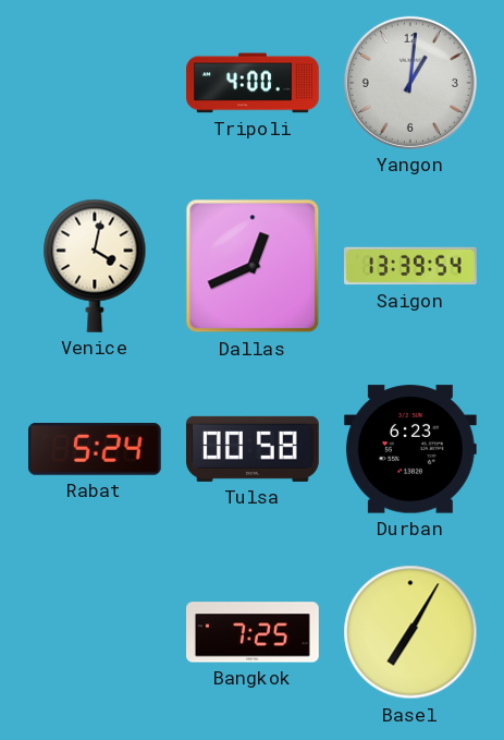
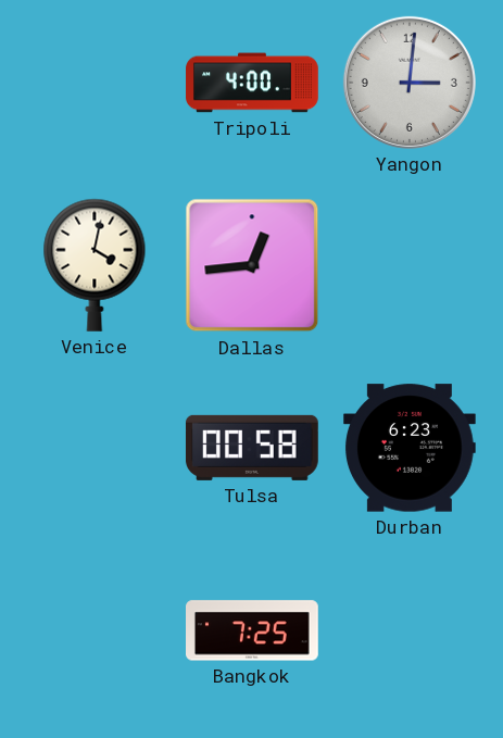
Yangon: 1:01 -> 3:01 (410, 83)
Dallas: 12:41 -> 12:44 (252, 265)
Saigon: 13:39 -> none (411, 266)
Rabat: 5:24 -> none (95, 450)
Basel: 7:05 -> none (410, 632)
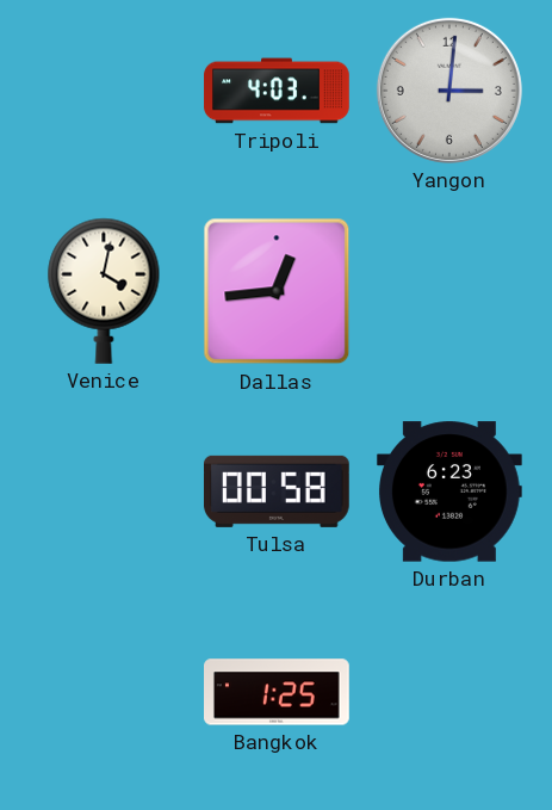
Tripoli: 4:00 -> 4:03 (277, 91)
Bangkok: 7:25 -> 1:25 (278, 692)
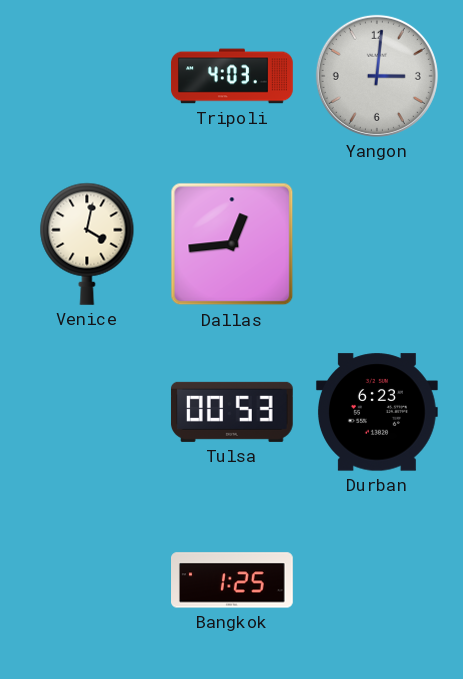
Tulsa: 00:58 -> 00:53 (232, 412)
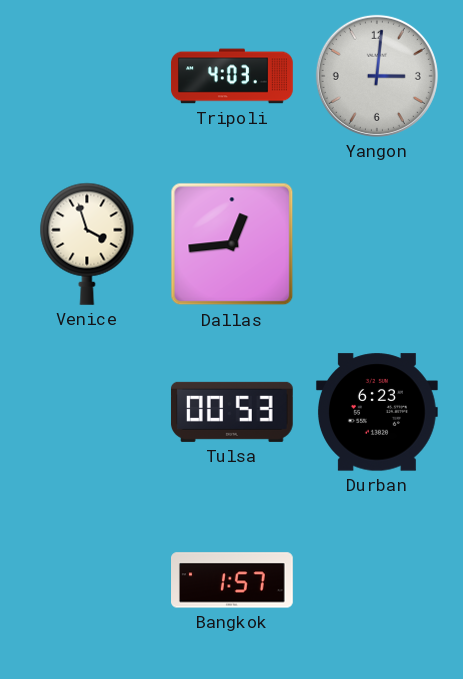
Venice: 4:02 -> 3:57 (87, 244)
Bangkok: 1:25 -> 1:57 (233, 580)
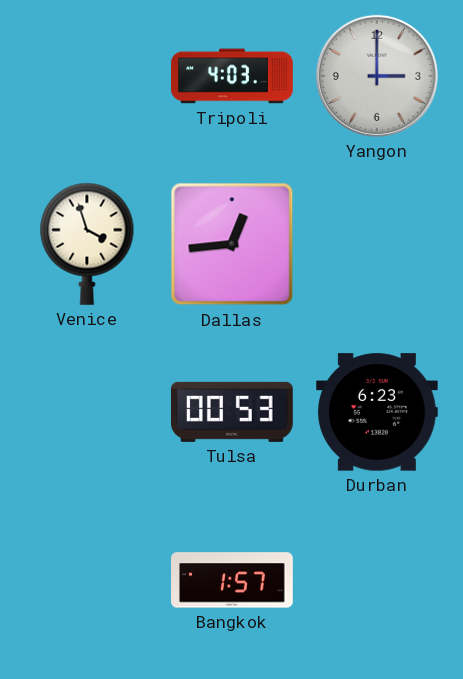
Yangon: 3:01 -> 3:00 (377, 76)
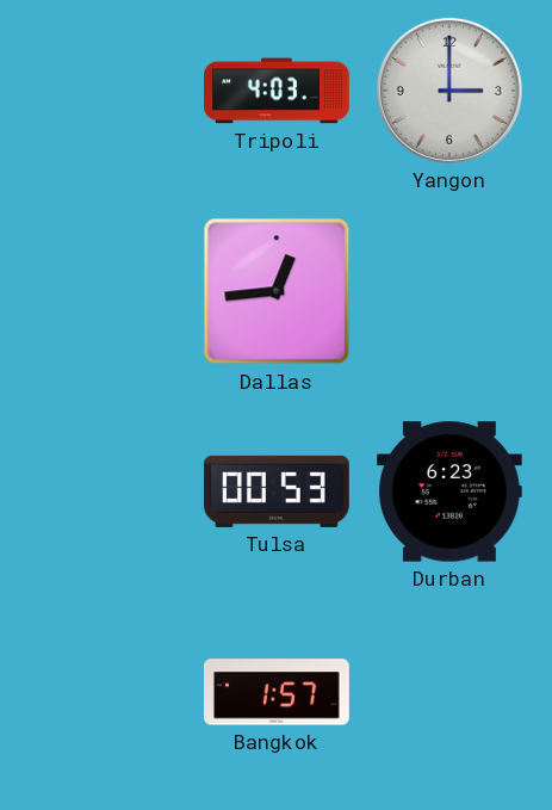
Venice: 3:57 -> none (87, 244)
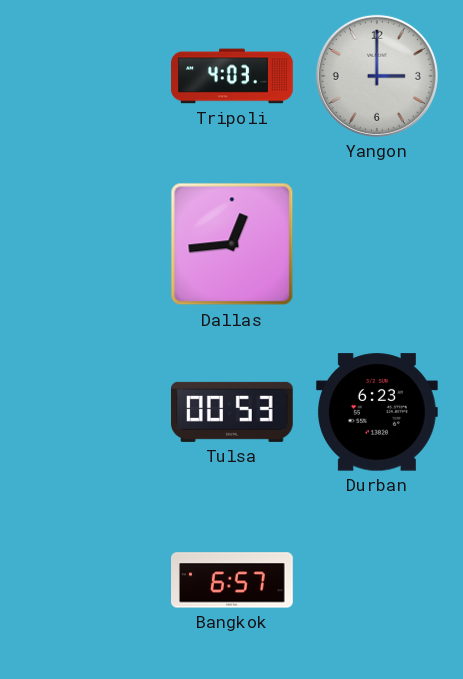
Bangkok: 1:57 -> 6:57 (233, 580)
